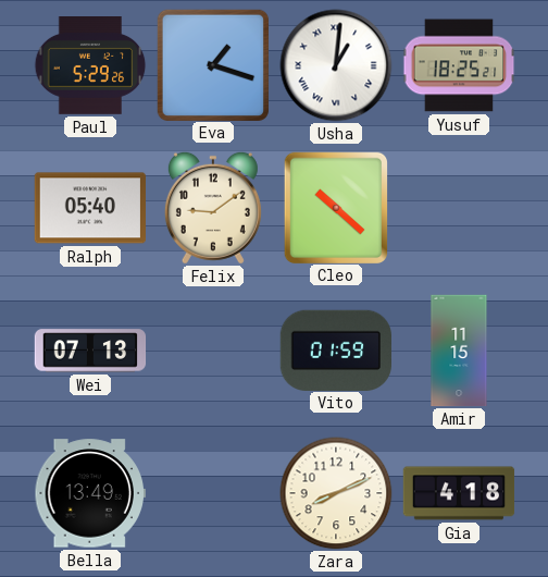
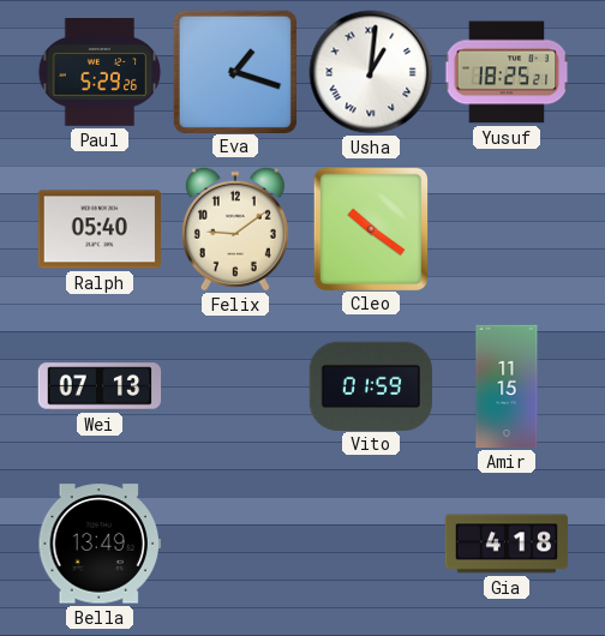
Cleo: 10:22 -> 10:21 (370, 228)
Zara: 8:11 -> none (336, 493)
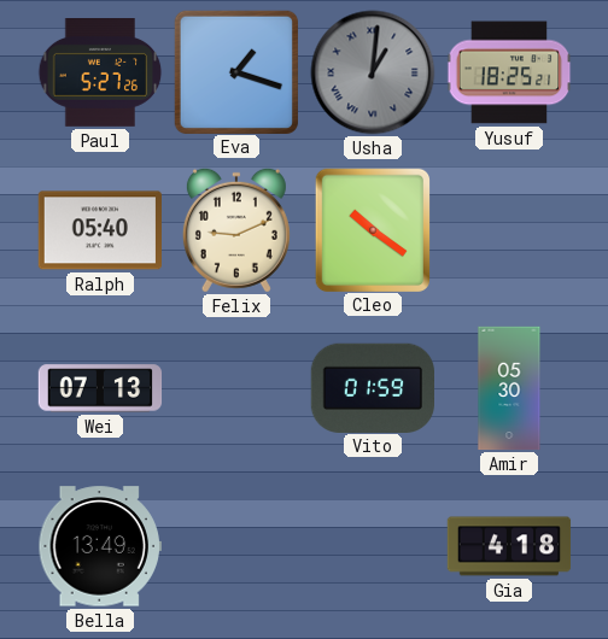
Paul: 5:29 -> 5:27 (100, 74)
Usha dial: white -> grey (373, 72)
Felix: 9:09 -> 9:11 (236, 230)
Amir: 11:15 -> 05:30 (509, 388)
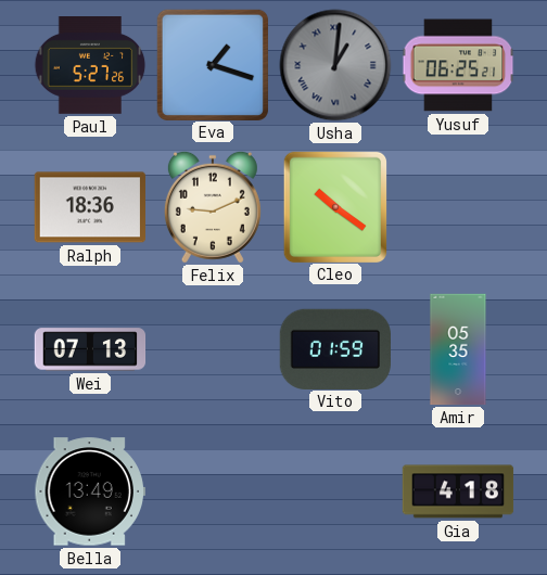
Yusuf: 18:25 -> 06:25 (458, 65)
Ralph: 05:40 -> 18:36 (89, 207)
Amir: 05:30 -> 05:35 (458, 349)
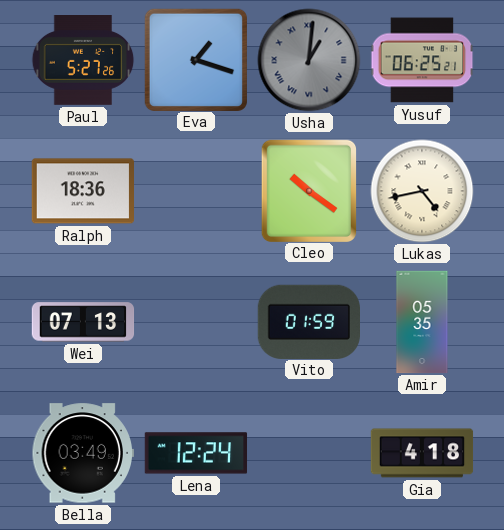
Felix: 9:11 -> none (213, 207)
Lukas: none -> 4:43 (422, 191)
Bella: 13:49 -> 03:49 (82, 453)
Lena: none -> 12:24 (196, 453)
